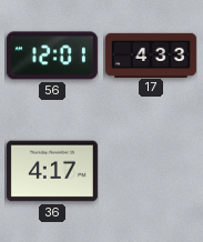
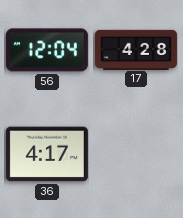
56: 12:01 -> 12:04 (47, 50)
17: 4:33 -> 4:28 (136, 49)
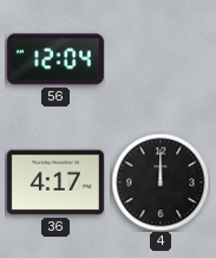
17: 4:28 -> none (136, 49)
4: none -> 12:00 (161, 182)
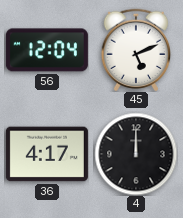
45: none -> 5:11 (136, 50)
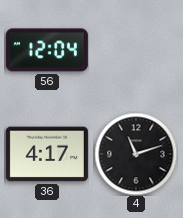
45: 5:11 -> none (136, 50)
4: 12:00 -> 11:12 (136, 154)
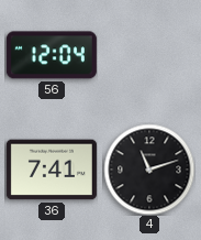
36: 4:17 -> 7:41 (52, 170)
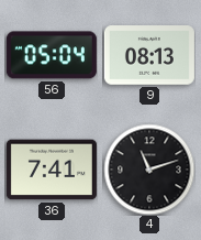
56: 12:04 -> 05:04 (52, 55)
9: none -> 08:13 (149, 55)
